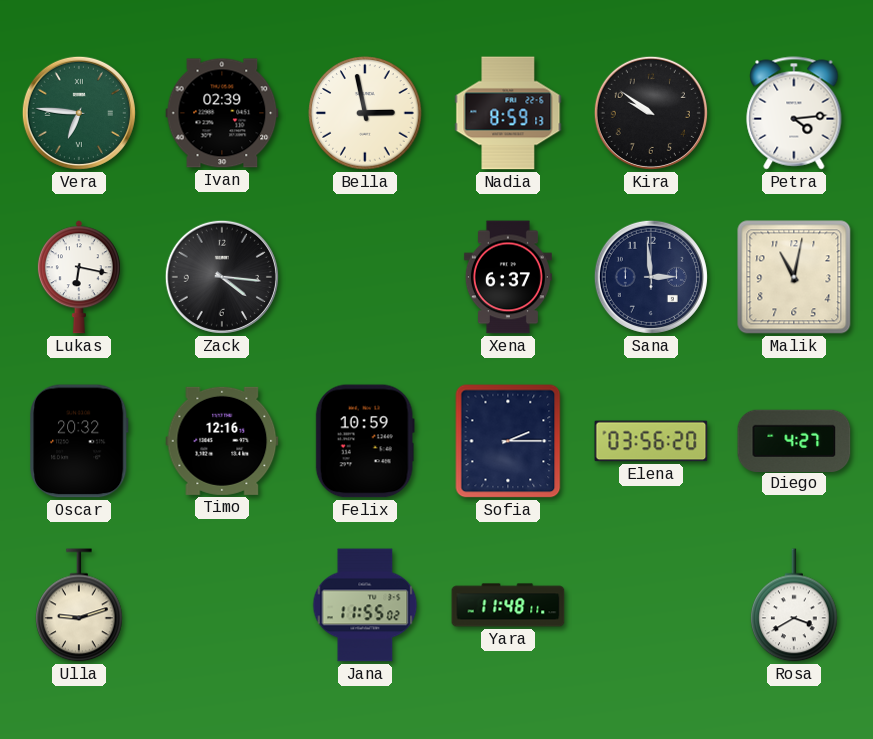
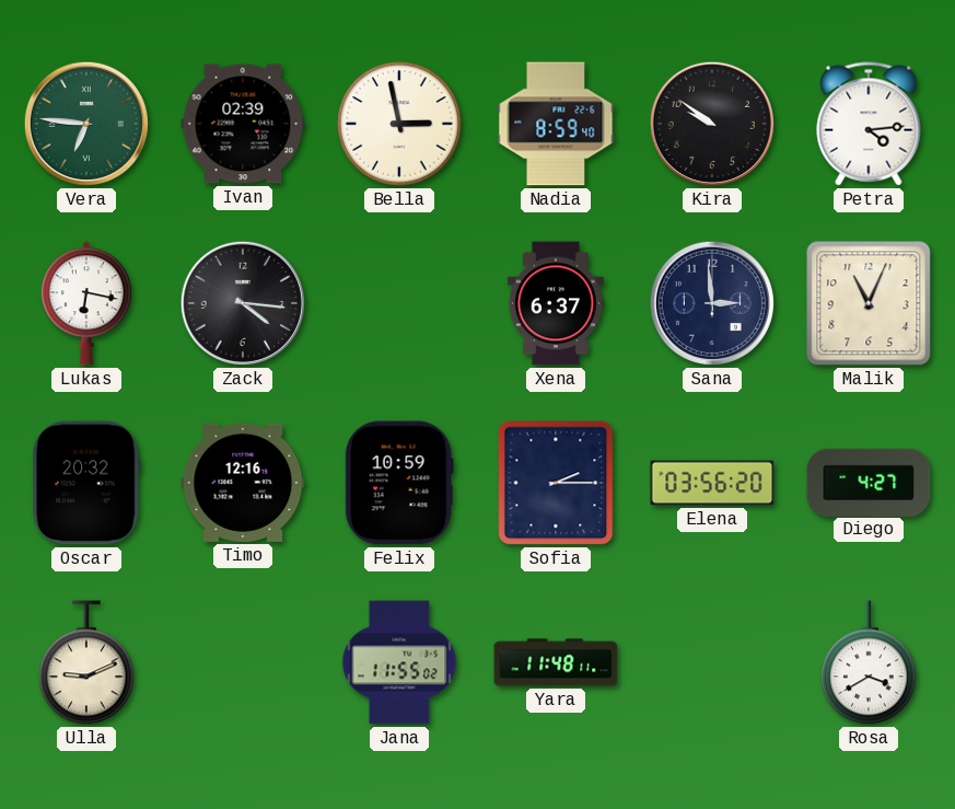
Nadia: 8:59:13 -> 8:59:40 (556, 124)
Malik: 11:02 -> 11:04 (869, 303)
Ulla: 9:12 -> 9:11 (86, 662)
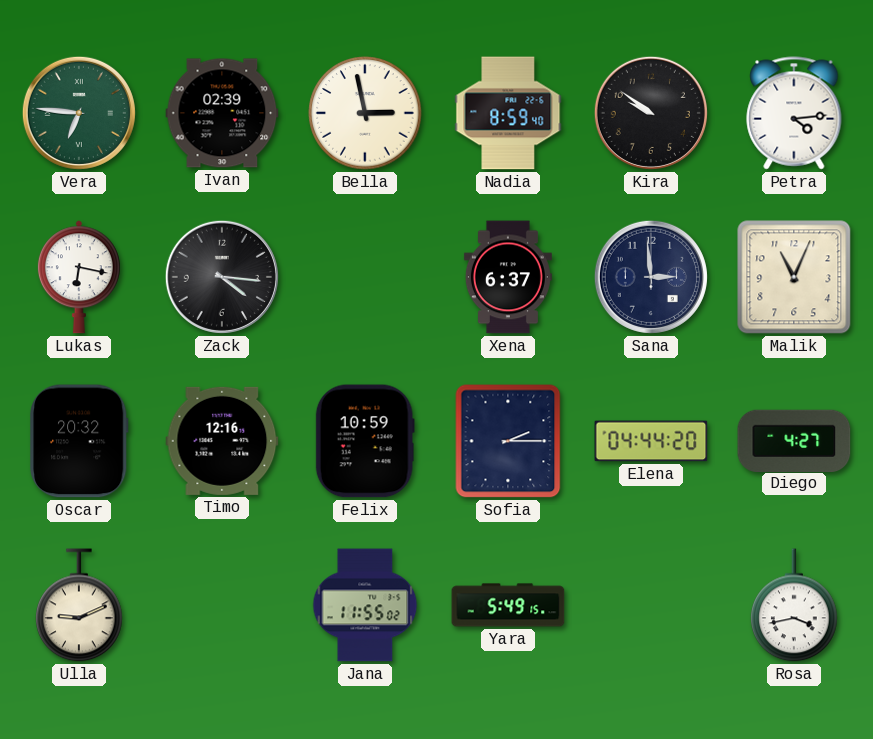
Elena: 03:56 -> 04:44 (651, 441)
Yara: 11:48 -> 5:49 (508, 605)
Rosa: 3:40 -> 3:43 (794, 605)
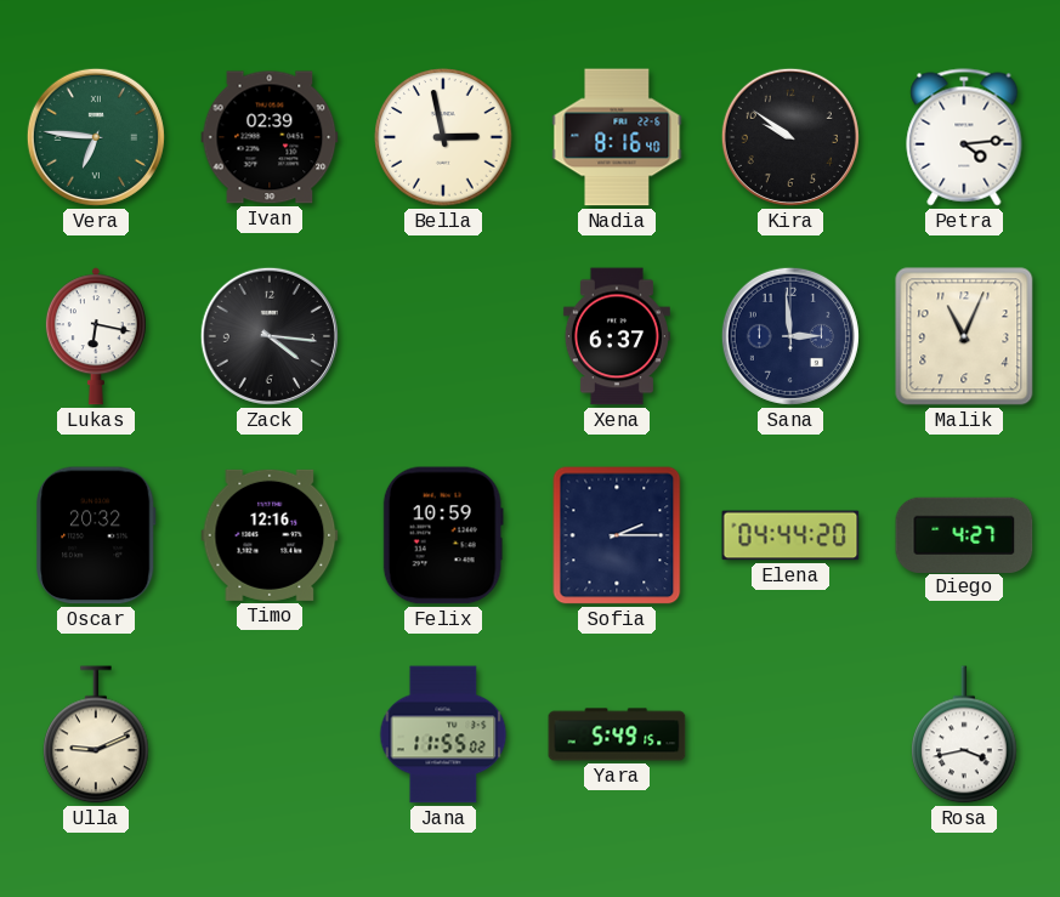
Nadia: 8:59 -> 8:16 (617, 137)
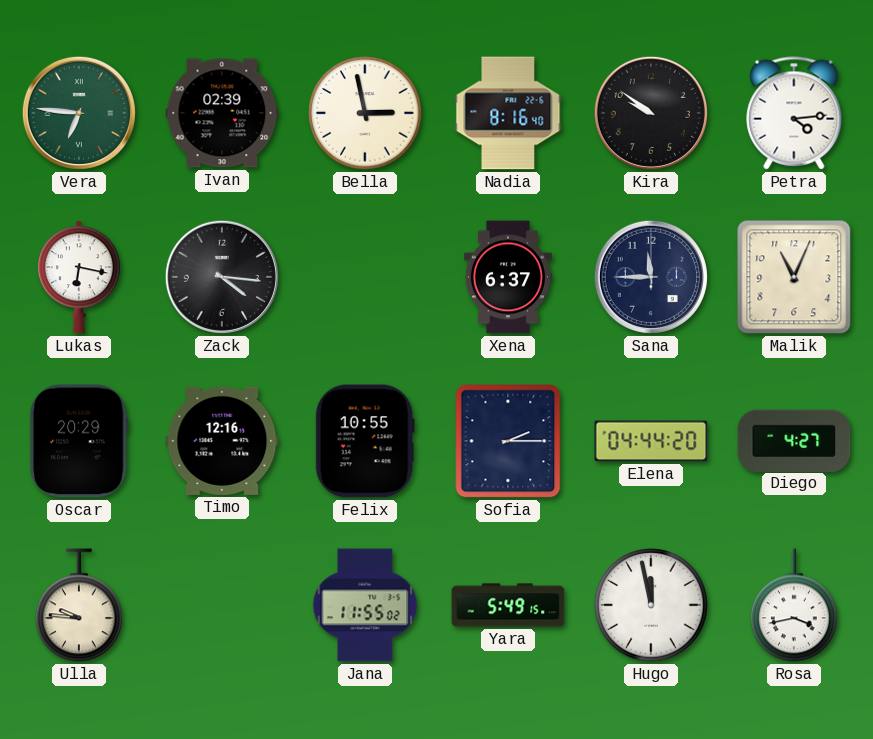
Sana: 2:59 -> 11:45 (651, 277)
Oscar: 20:32 -> 20:29 (80, 441)
Felix: 10:59 -> 10:55 (365, 441)
Ulla: 9:11 -> 9:46 (79, 605)
Hugo: none -> 11:58 (651, 605)
